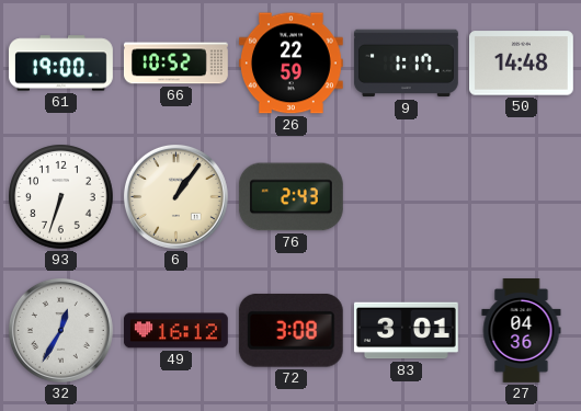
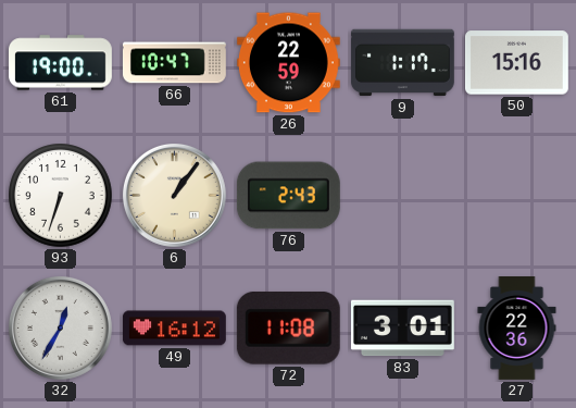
66: 10:52 -> 10:47 (174, 63)
50: 14:48 -> 15:16 (516, 63)
72: 3:08 -> 11:08 (288, 329)
27: 04:36 -> 22:36 (517, 329)
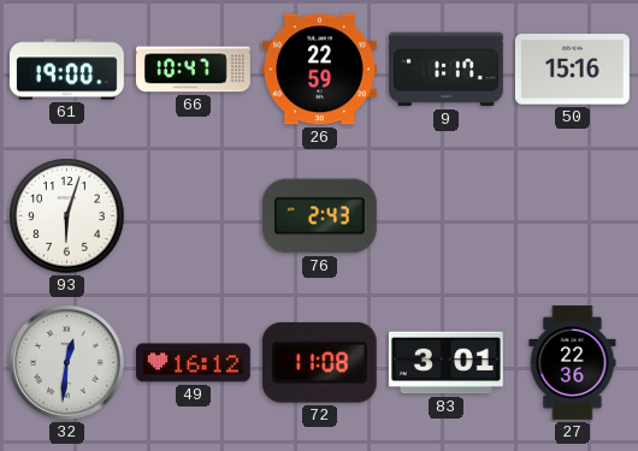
93: 6:33 -> 6:03 (67, 216)
6: 1:06 -> none (174, 195)
32: 12:35 -> 12:31 (66, 362)
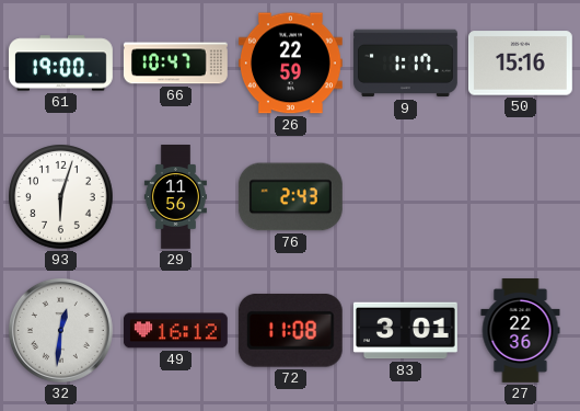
29: none -> 11:56 (175, 197)
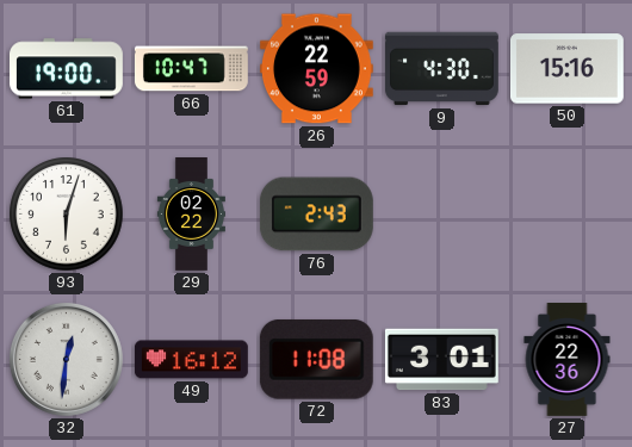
9: 1:17 -> 4:30 (441, 69)
29: 11:56 -> 02:22 (191, 215)
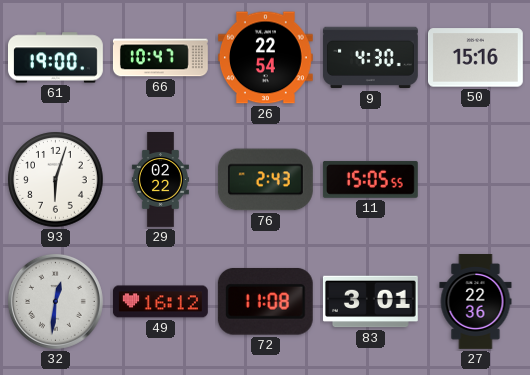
26: 22:59 -> 22:54 (265, 58)
11: none -> 15:05 (370, 179)
